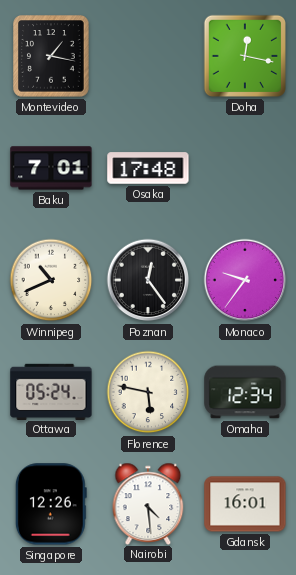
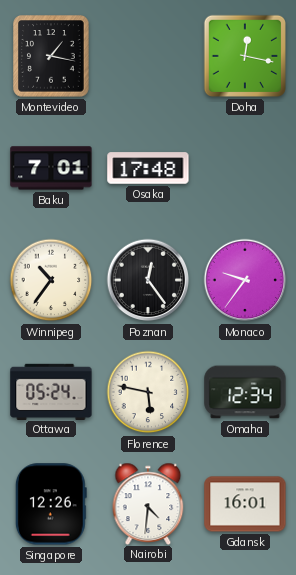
Winnipeg: 10:41 -> 10:36 (51, 280)
Nairobi: 4:29 -> 4:31 (148, 503)
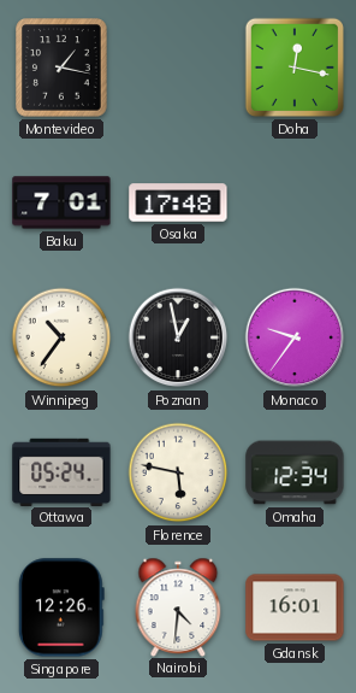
Poznan: 12:24 -> 12:58 (178, 337)
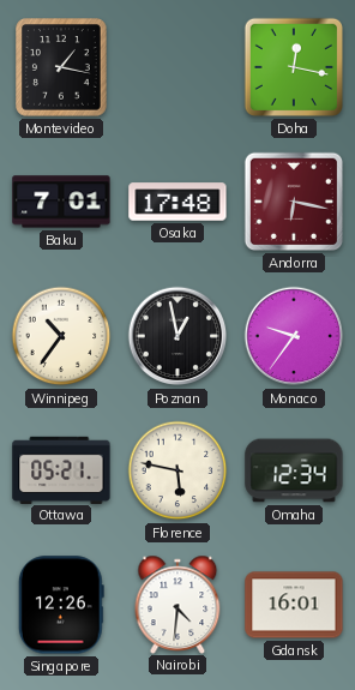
Andorra: none -> 6:17 (294, 202)
Ottawa: 05:24 -> 05:21 (61, 469)
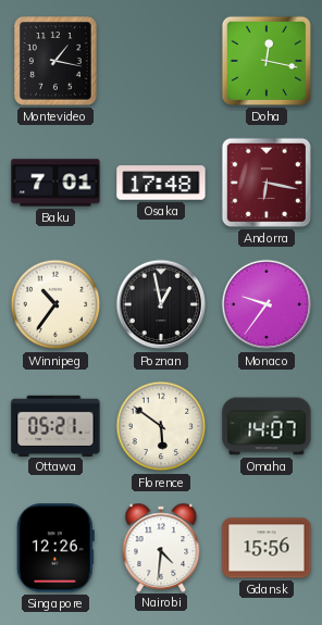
Florence: 5:47 -> 5:51 (161, 426)
Omaha: 12:34 -> 14:07 (267, 426)
Gdansk: 16:01 -> 15:56 (267, 548)
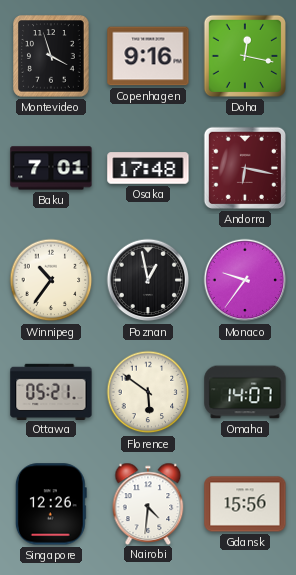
Montevideo: 1:17 -> 3:57 (51, 56)
Copenhagen: none -> 9:16 (148, 56)
